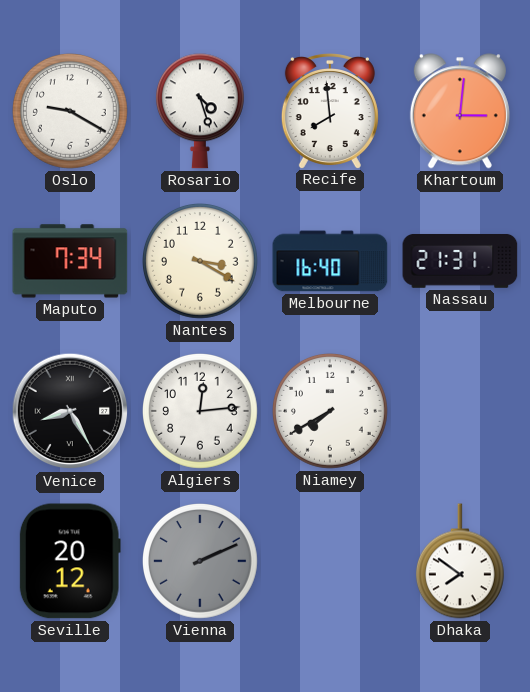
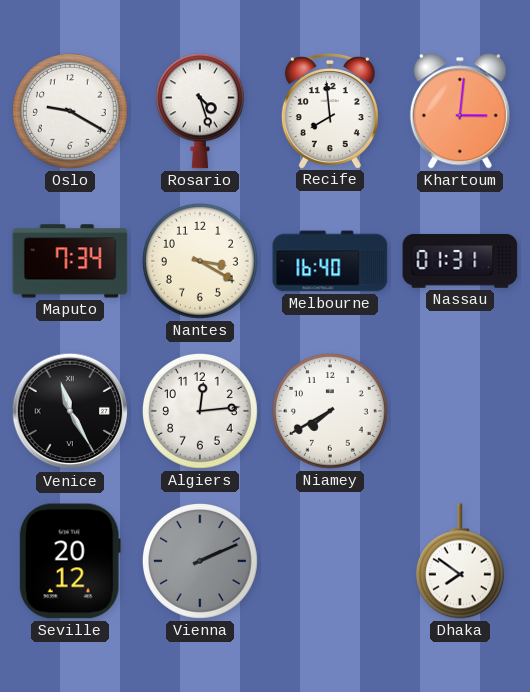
Nassau: 21:31 -> 01:31 (460, 261)
Venice: 8:25 -> 11:25 (70, 411)
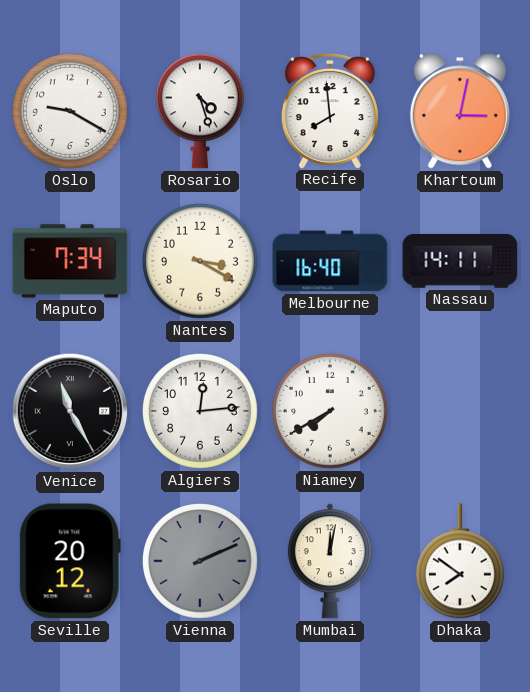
Khartoum: 3:01 -> 3:02 (460, 111)
Nassau: 01:31 -> 14:11 (460, 261)
Mumbai: none -> 12:02 (330, 561)
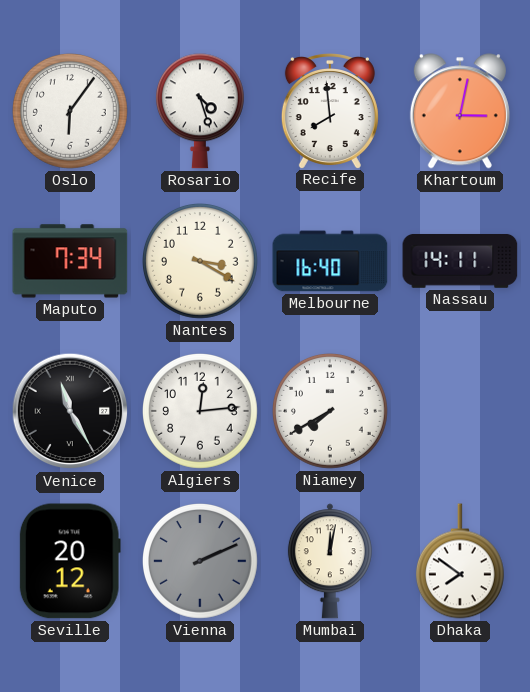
Oslo: 9:20 -> 6:06 (71, 112)
